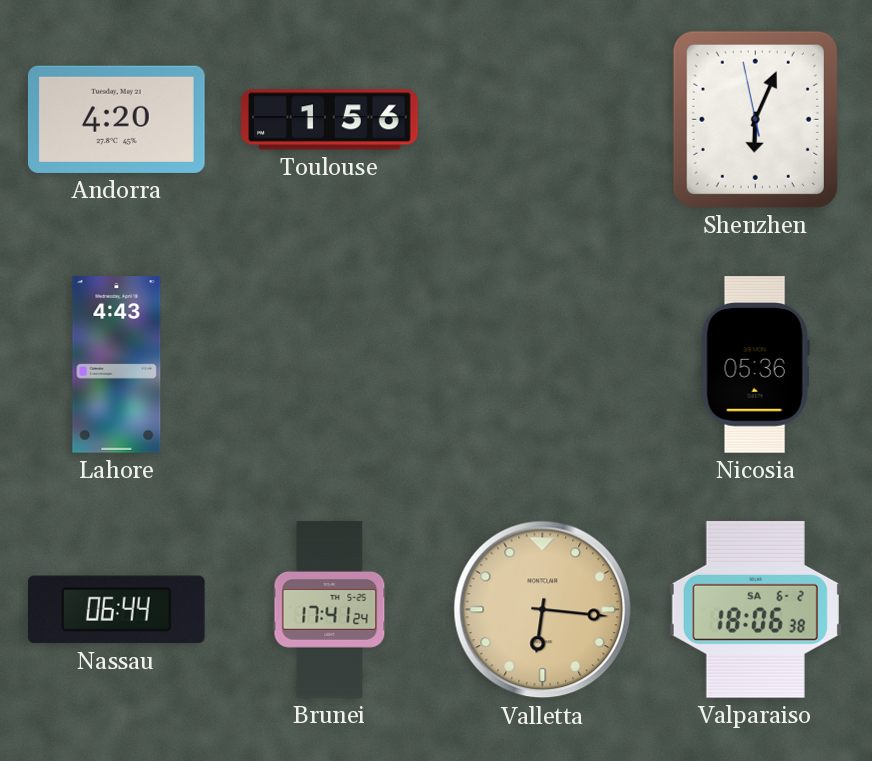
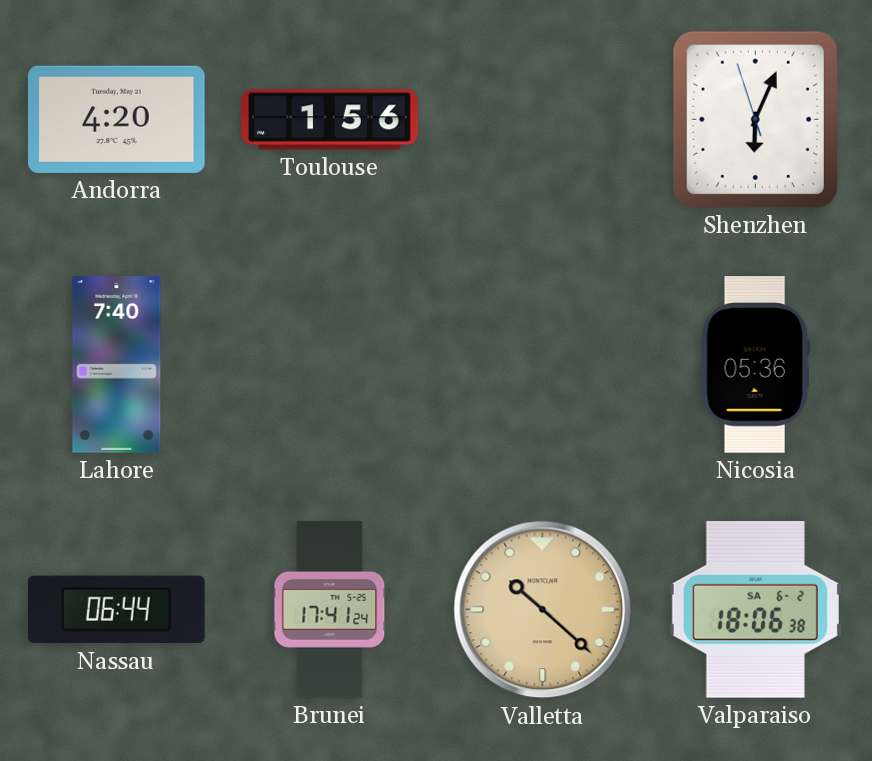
Shenzhen: 6:03:58 -> 6:03:57 (755, 119)
Lahore: 4:43 -> 7:40 (117, 365)
Valletta: 6:16 -> 10:22 (543, 610)
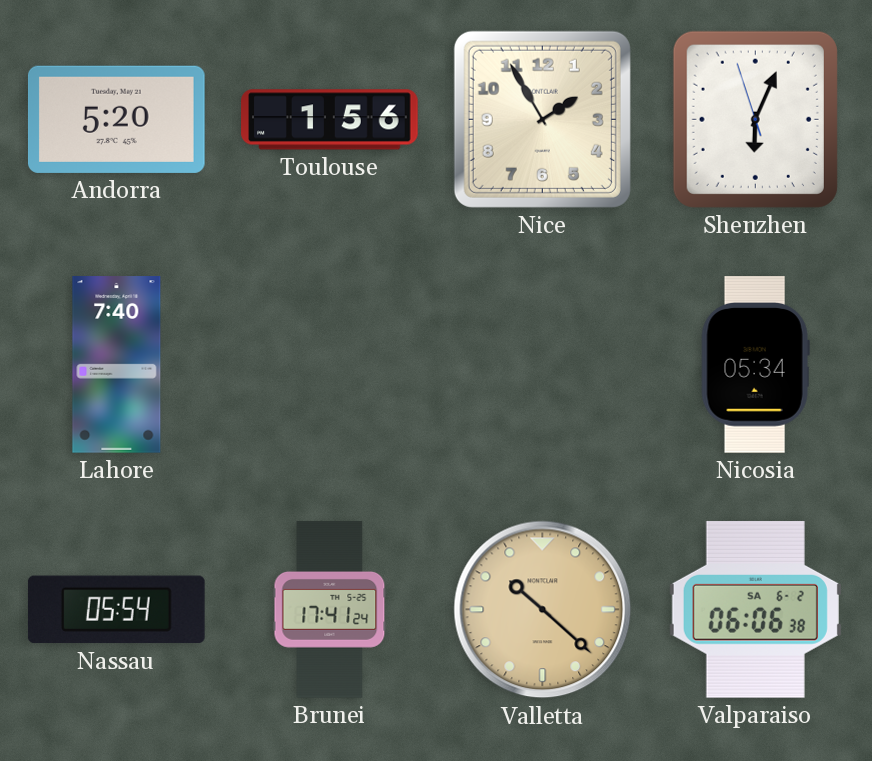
Andorra: 4:20 -> 5:20 (116, 119)
Nice: none -> 1:55 (542, 119)
Nicosia: 05:36 -> 05:34 (755, 365)
Nassau: 06:44 -> 05:54 (116, 610)
Valparaiso: 18:06 -> 06:06 (755, 609)
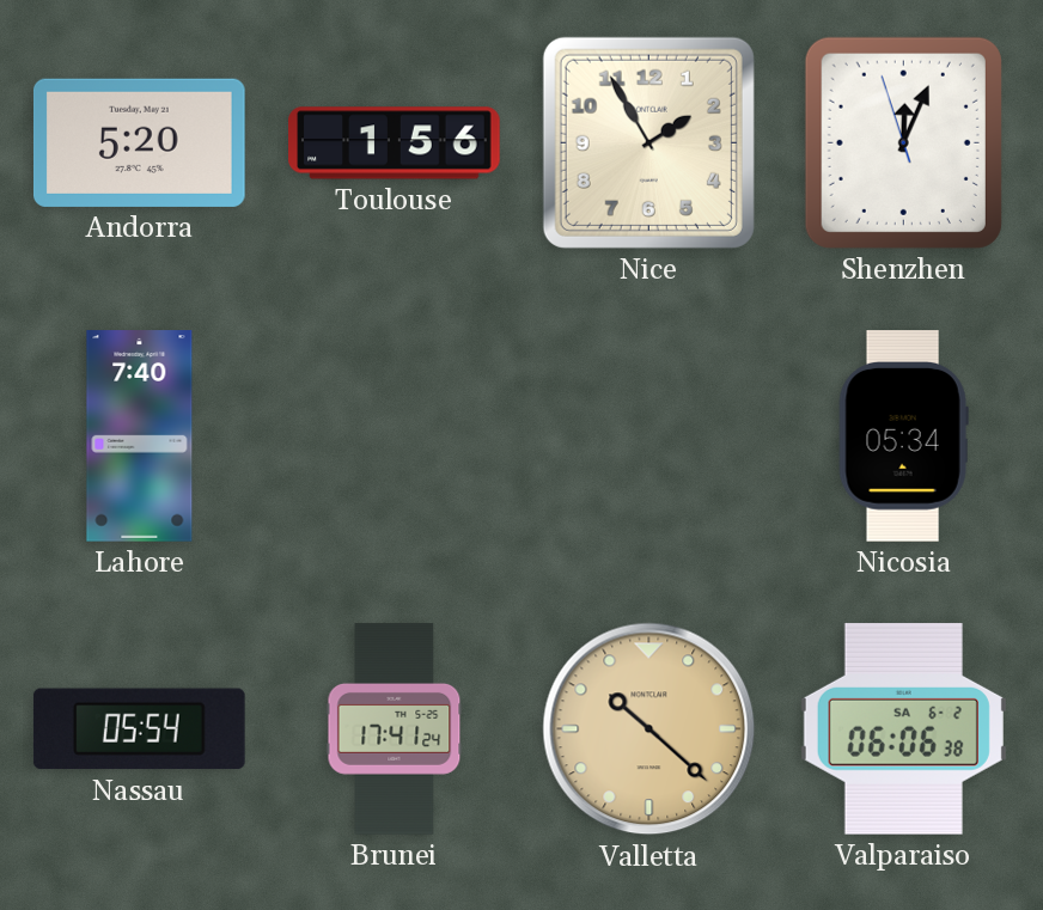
Shenzhen: 6:03 -> 12:03 (903, 142)
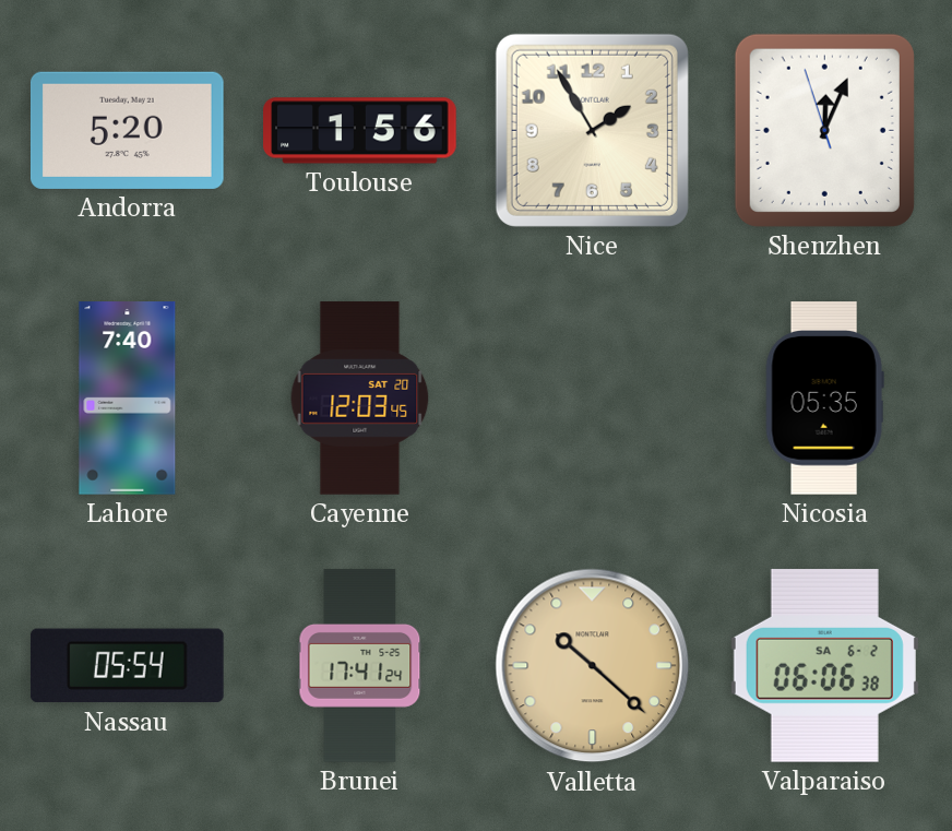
Cayenne: none -> 12:03 (360, 399)
Nicosia: 05:34 -> 05:35 (824, 399)
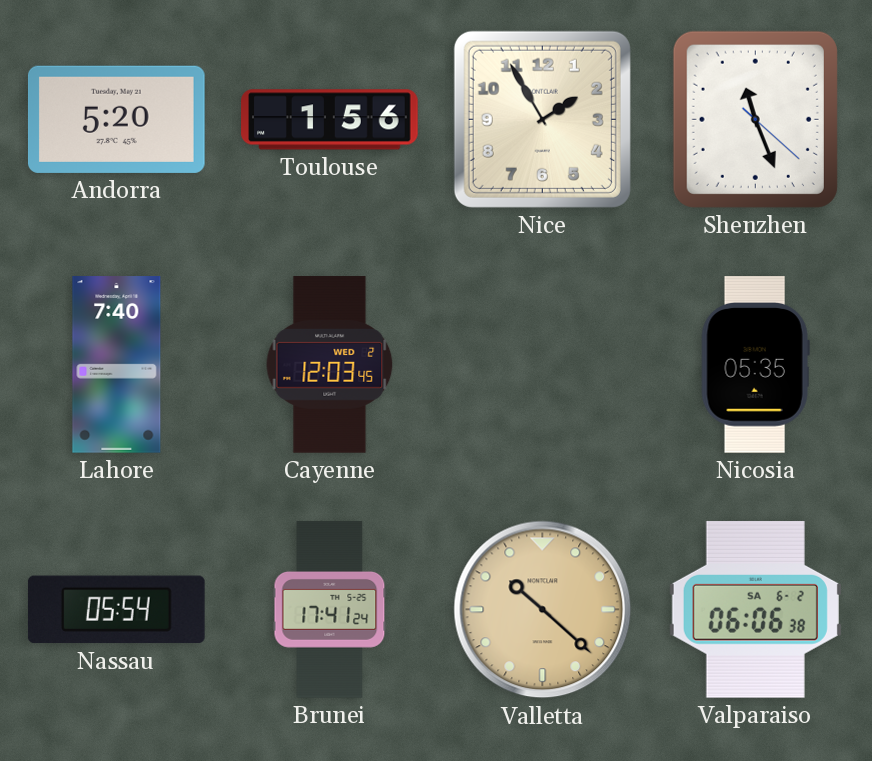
Shenzhen: 12:03 -> 11:26 (755, 119)
Cayenne date: SAT 20 -> WED 2 (330, 365)
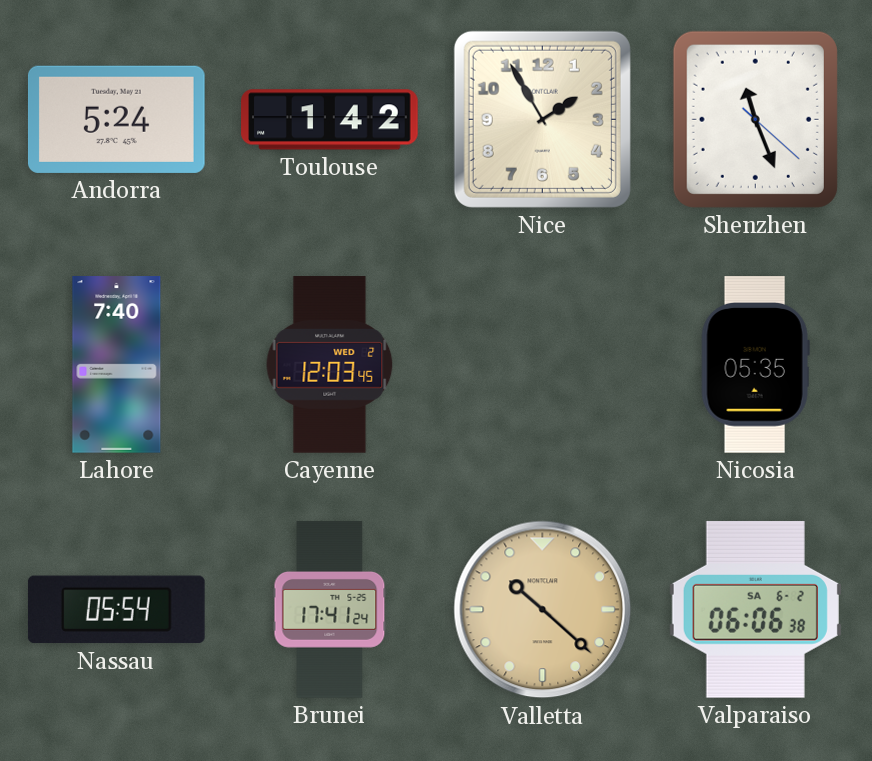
Andorra: 5:20 -> 5:24 (116, 119)
Toulouse: 1:56 -> 1:42 (330, 120)
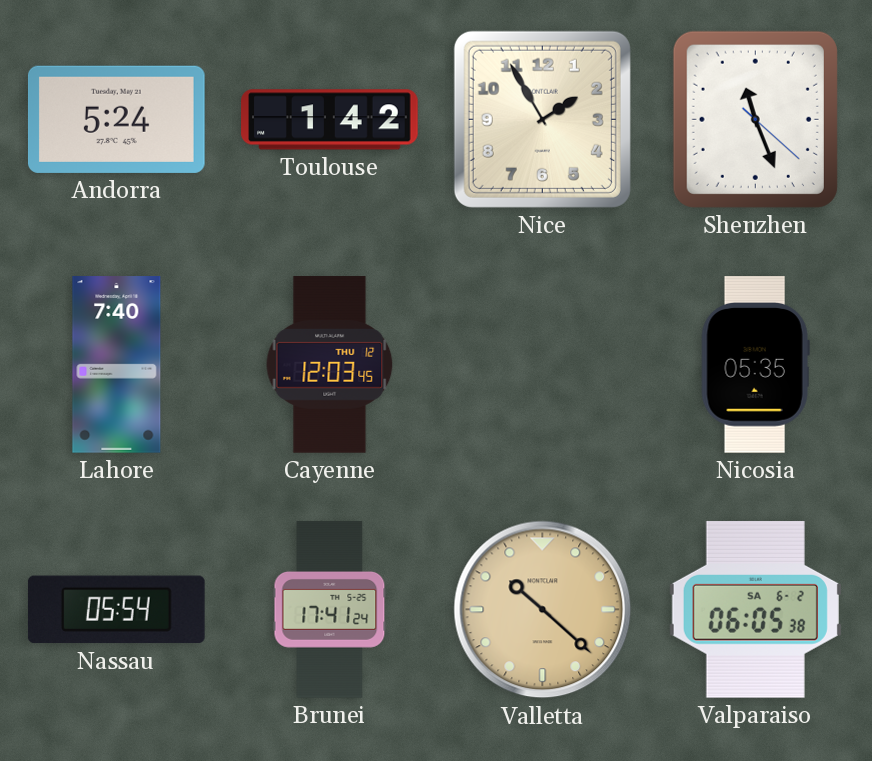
Cayenne date: WED 2 -> THU 12 (330, 365)
Valparaiso: 06:06 -> 06:05 (755, 609)
